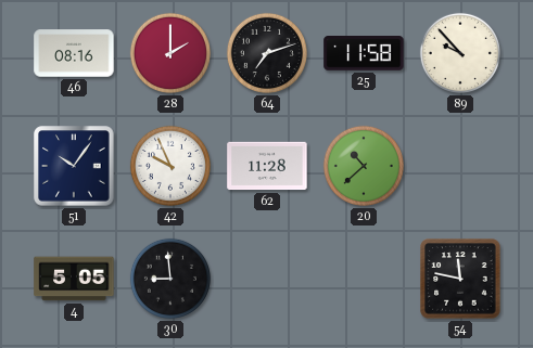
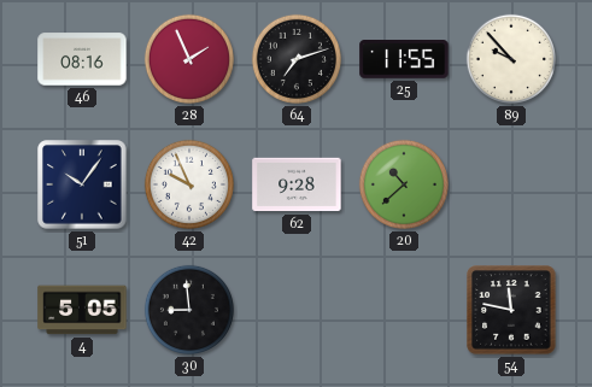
28: 2:00 -> 1:56 (189, 59)
25: 11:58 -> 11:55 (404, 59)
62: 11:28 -> 9:28 (297, 184)
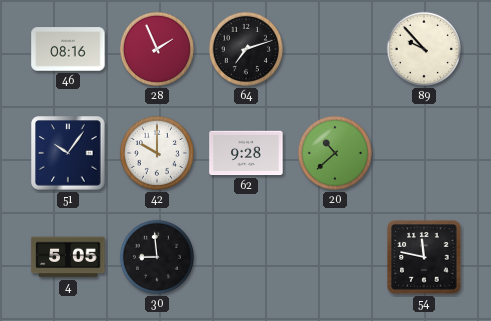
25: 11:55 -> none (404, 59)
42: 9:56 -> 10:00 (157, 153)
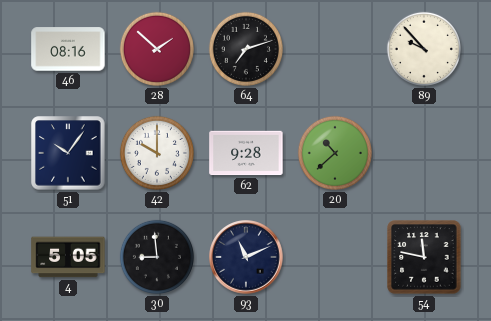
28: 1:56 -> 1:52 (157, 49)
93: none -> 11:11 (246, 257)
